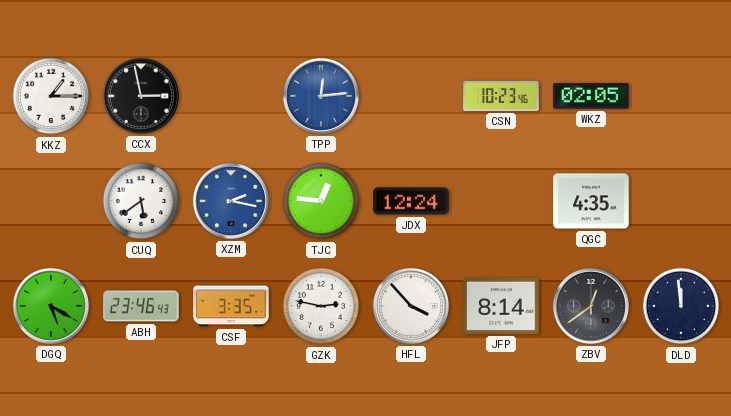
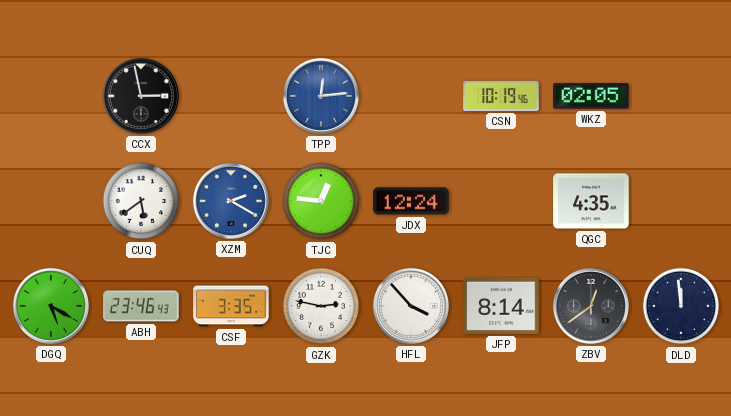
KKZ: 1:15 -> none (51, 96)
CSN: 10:23 -> 10:19 (501, 96)
XZM: 2:17 -> 2:20 (231, 201)
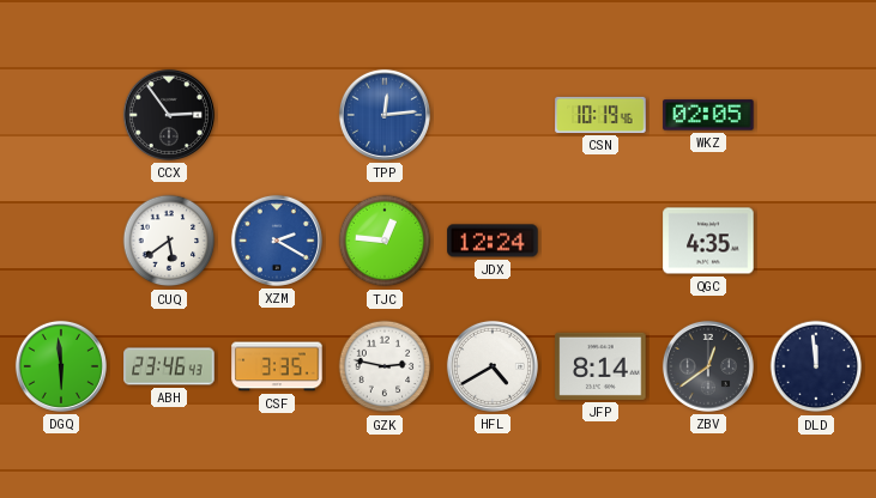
CCX: 2:58 -> 2:54 (169, 115)
DGQ: 5:20 -> 5:59 (61, 366)
HFL: 3:53 -> 4:40 (493, 366)
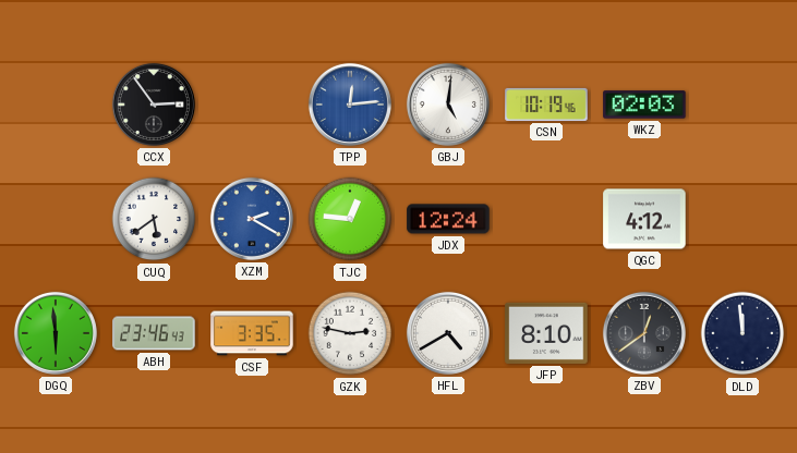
GBJ: none -> 5:01 (448, 105)
WKZ: 02:05 -> 02:03 (644, 105)
QGC: 4:35 -> 4:12 (644, 219)
JFP: 8:14 -> 8:10 (546, 333)
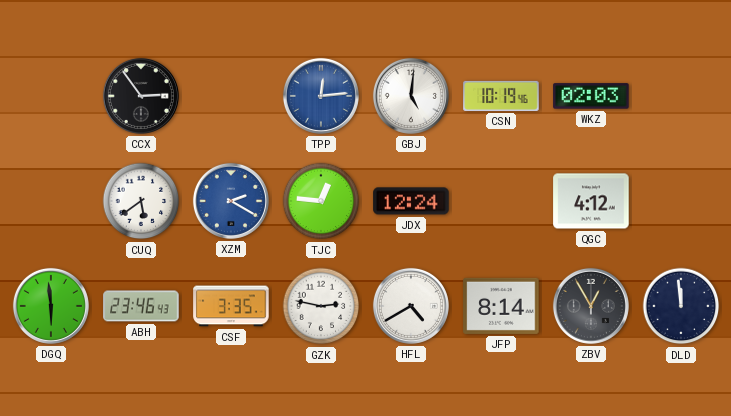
JFP: 8:10 -> 8:14 (501, 306)
ZBV: 12:39 -> 12:55 (591, 306)
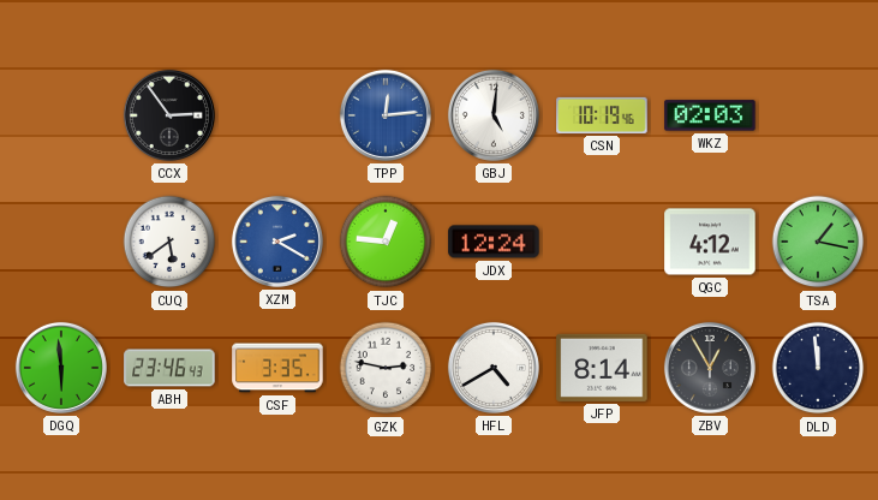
TSA: none -> 1:17 (818, 242)
